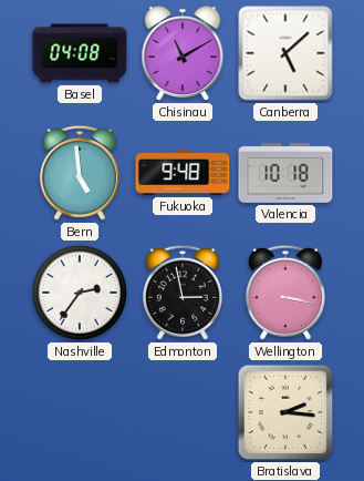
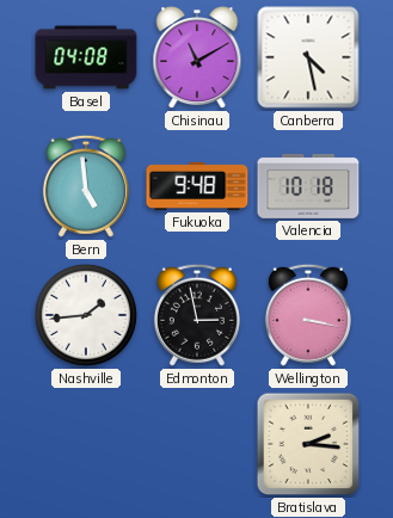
Canberra: 5:08 -> 4:28 (308, 57)
Nashville: 2:36 -> 1:44 (86, 315)
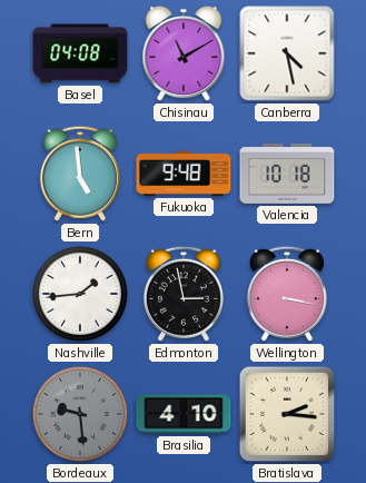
Bordeaux: none -> 9:29 (80, 414)
Brasilia: none -> 4:10 (184, 414)
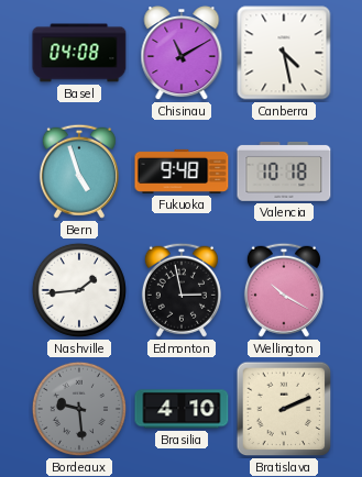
Bern: 4:59 -> 4:57 (79, 171)
Wellington: 3:17 -> 10:20 (284, 290)
Bratislava: 2:16 -> 2:11 (284, 409)
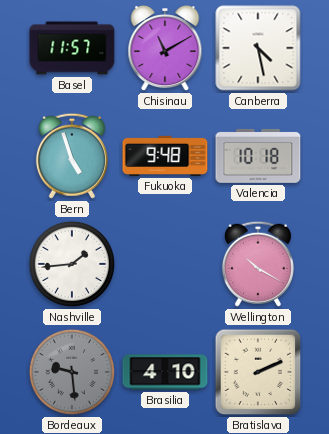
Basel: 04:08 -> 11:57 (72, 48)
Edmonton: 2:58 -> none (182, 290)
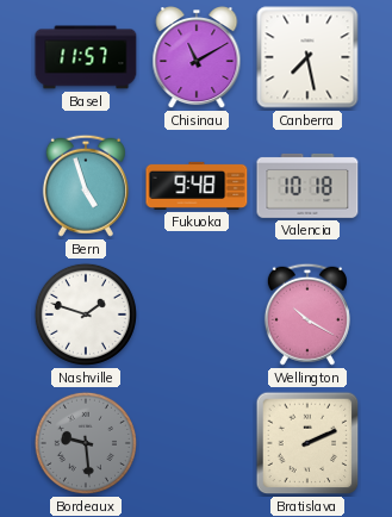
Canberra: 4:28 -> 7:28 (307, 57)
Nashville: 1:44 -> 1:48 (86, 314)
Brasilia: 4:10 -> none (165, 372)
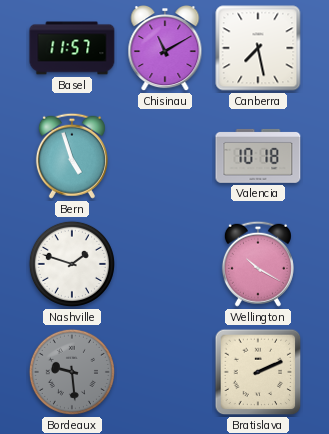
Fukuoka: 9:48 -> none (197, 186)
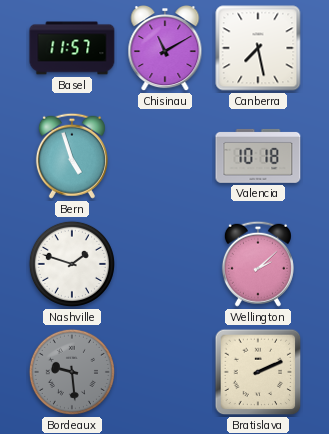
Wellington: 10:20 -> 2:08 (258, 264)
